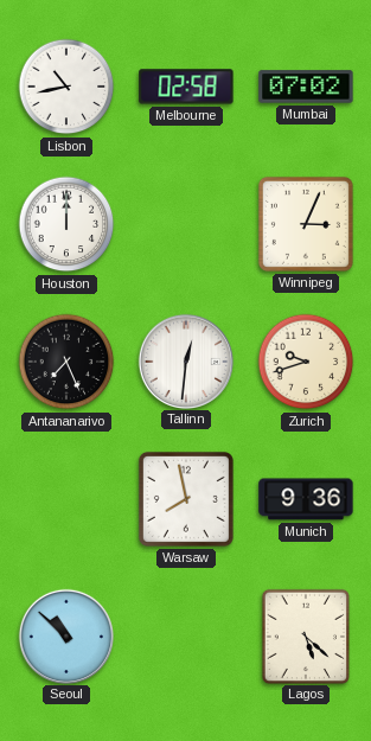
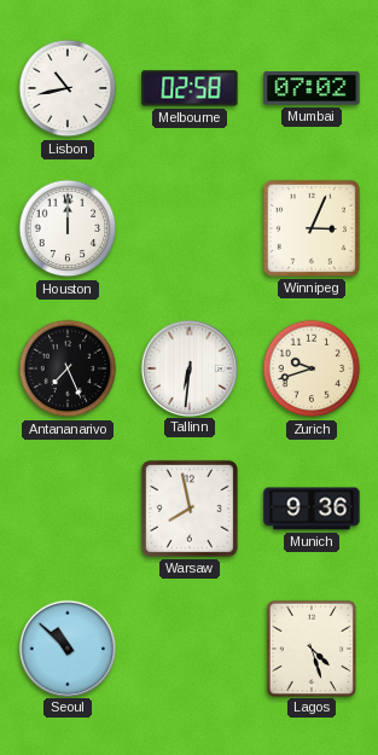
Tallinn: 12:31 -> 6:31 (188, 367)
Lagos: 5:22 -> 4:27 (310, 647)
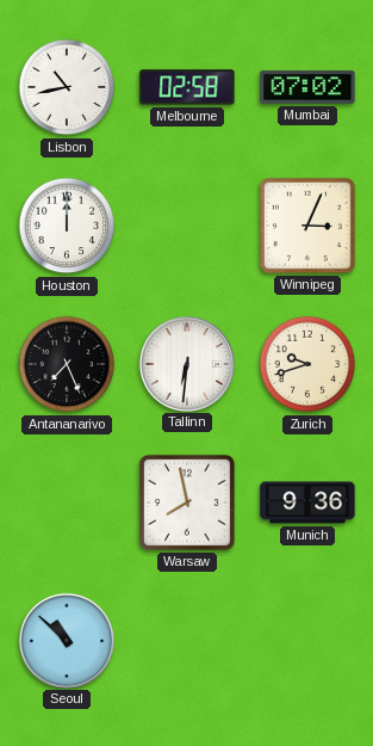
Lagos: 4:27 -> none (310, 647)
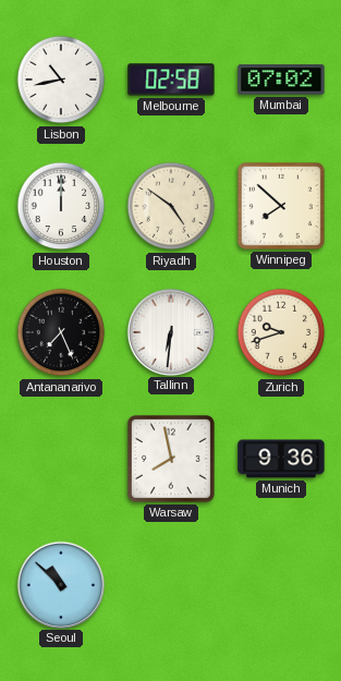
Riyadh: none -> 4:51 (171, 206)
Winnipeg: 3:04 -> 7:52 (281, 206)
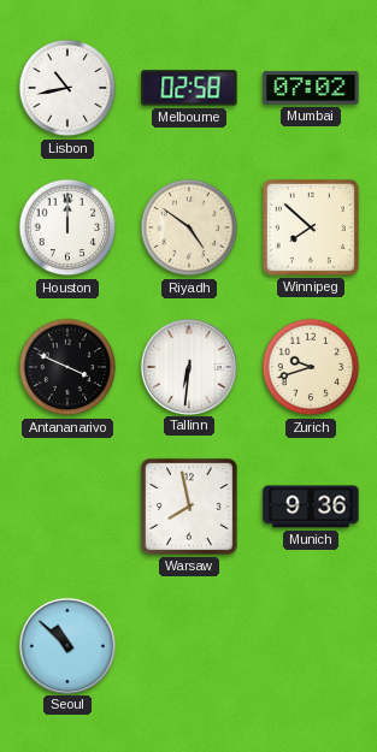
Antananarivo: 7:26 -> 3:49 (67, 367)
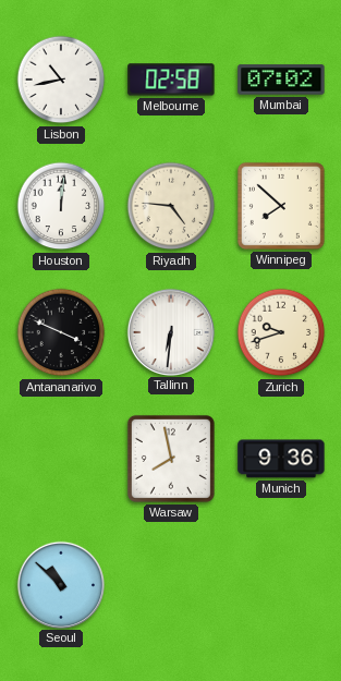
Houston: 12:00 -> 12:01 (61, 206)
Riyadh: 4:51 -> 4:46 (171, 206)
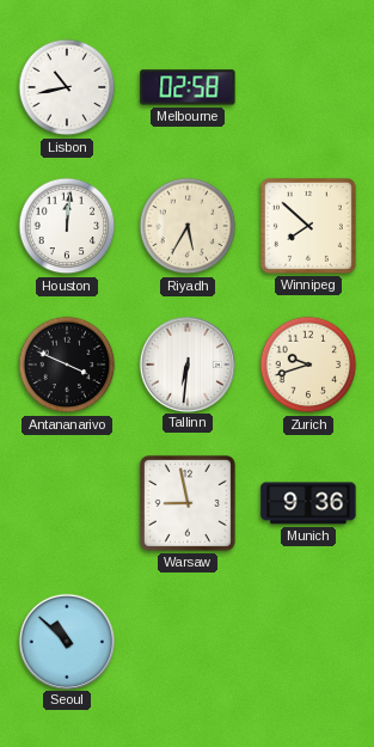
Mumbai: 07:02 -> none (281, 80)
Riyadh: 4:46 -> 5:35 (188, 226)
Warsaw: 7:58 -> 8:58 (188, 503)
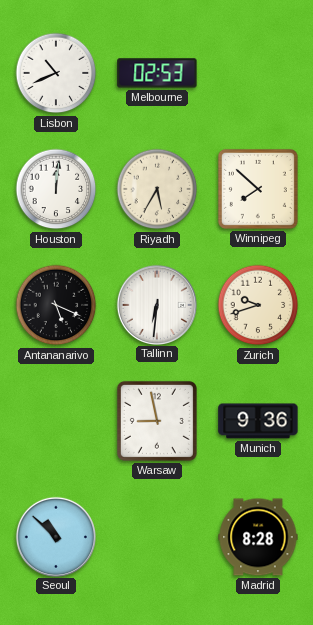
Lisbon: 10:43 -> 10:41 (56, 73)
Melbourne: 02:58 -> 02:53 (157, 73)
Antananarivo: 3:49 -> 5:19 (56, 305)
Madrid: none -> 8:28 (258, 537)
